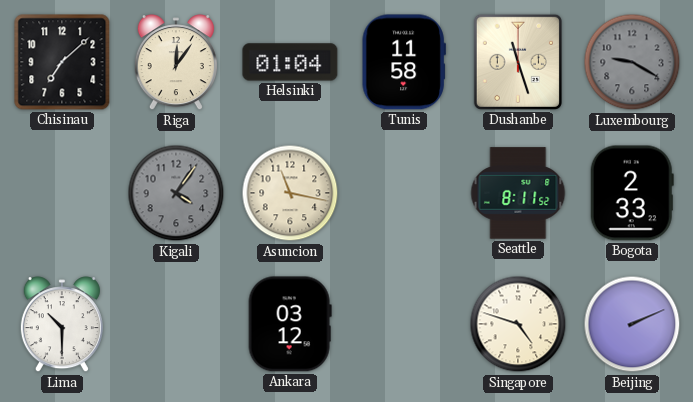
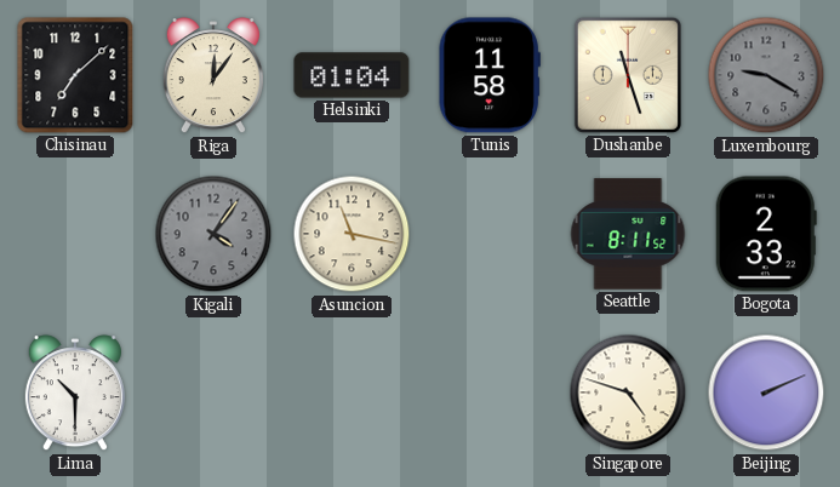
Ankara: 03:12 -> none (290, 324)
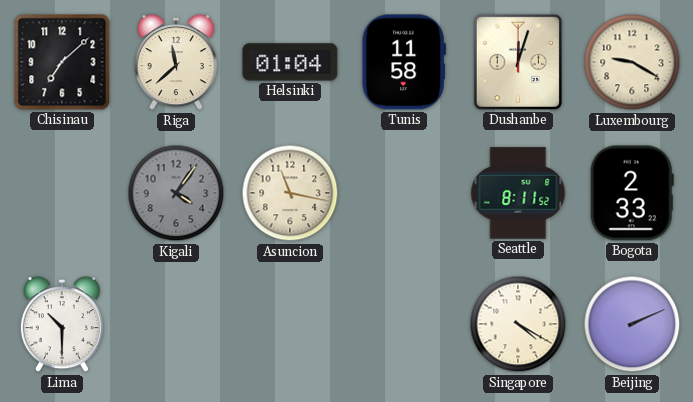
Riga: 12:06 -> 11:38 (176, 63)
Dushanbe: 11:27 -> 12:03 (518, 62)
Luxembourg dial: grey -> cream (632, 62)
Singapore: 4:48 -> 4:20 (518, 324)
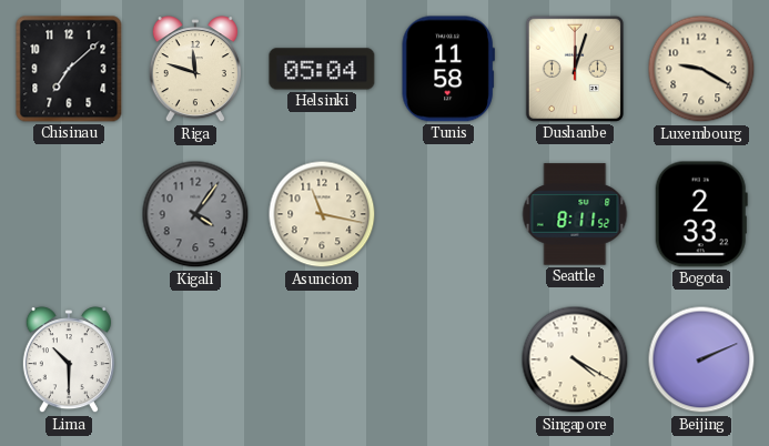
Riga: 11:38 -> 11:48 (195, 70)
Helsinki: 01:04 -> 05:04 (322, 69)
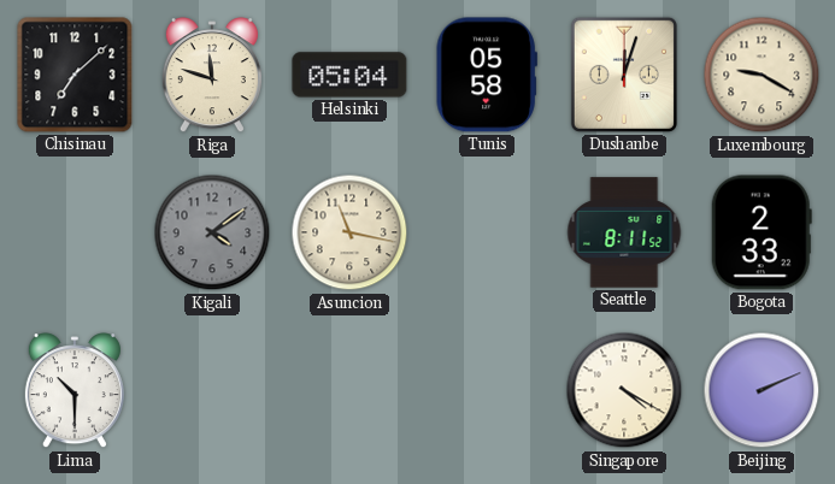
Tunis: 11:58 -> 05:58 (487, 75)
Kigali: 4:06 -> 4:09 (212, 232)
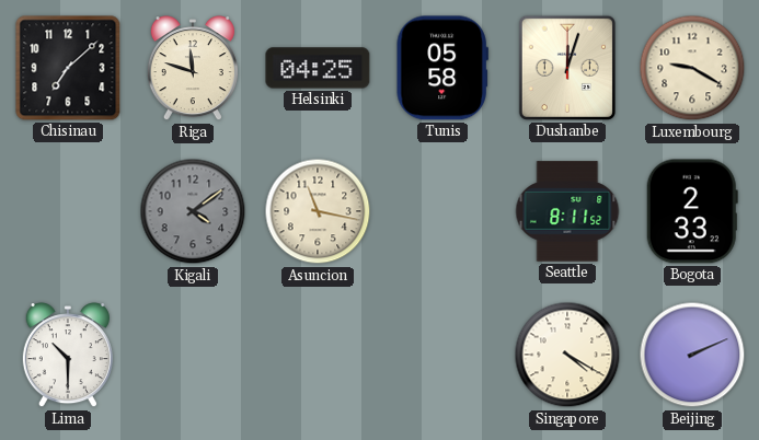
Helsinki: 05:04 -> 04:25 (318, 68)
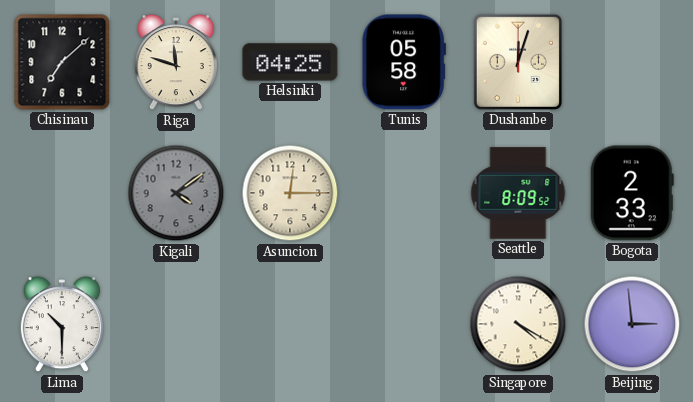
Luxembourg: 9:20 -> none (692, 68)
Asuncion: 11:17 -> 12:15 (290, 193)
Seattle: 8:11 -> 8:09 (518, 193)
Beijing: 2:11 -> 2:59 (632, 324)
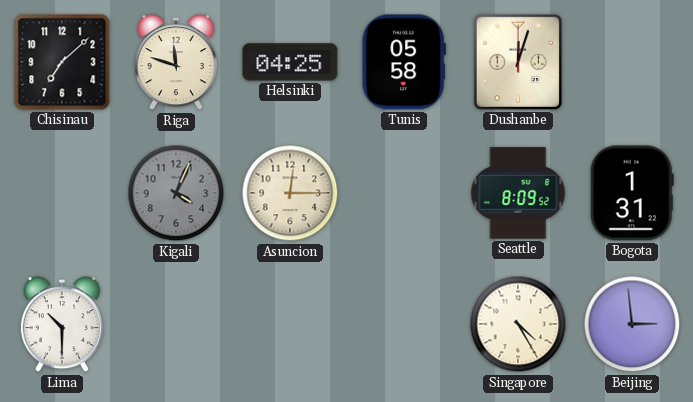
Kigali: 4:09 -> 4:04 (176, 193)
Bogota: 2:33 -> 1:31 (632, 193)
Singapore: 4:20 -> 4:25 (518, 324)
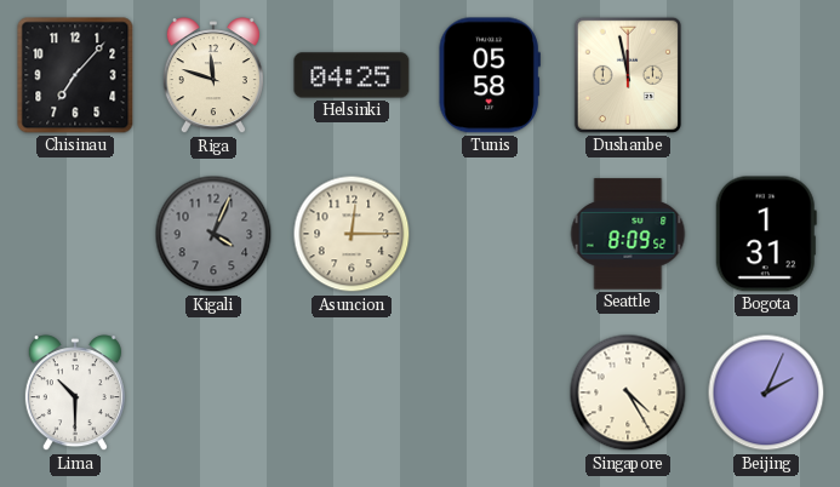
Chisinau: 7:08 -> 7:07 (75, 75)
Dushanbe: 12:03 -> 11:58 (628, 75)
Beijing: 2:59 -> 2:04 (766, 393)
